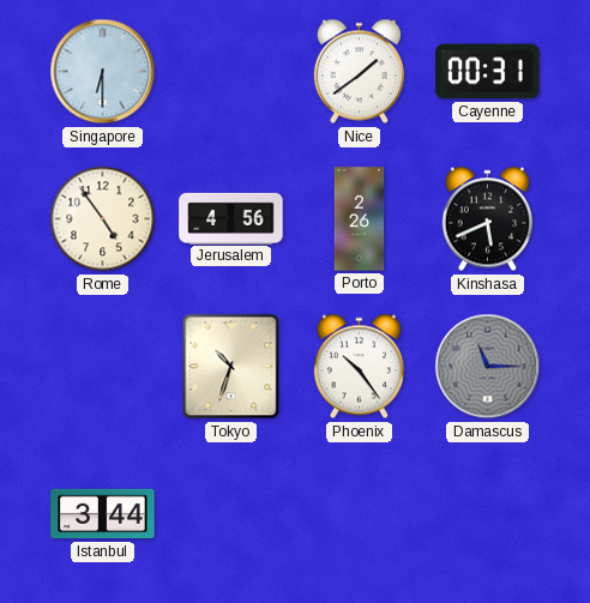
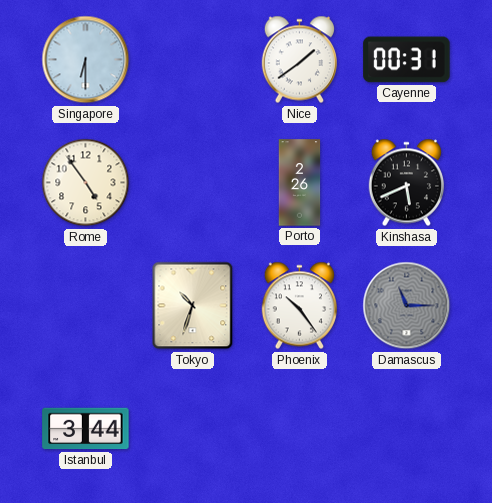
Jerusalem: 4:56 -> none (231, 218)
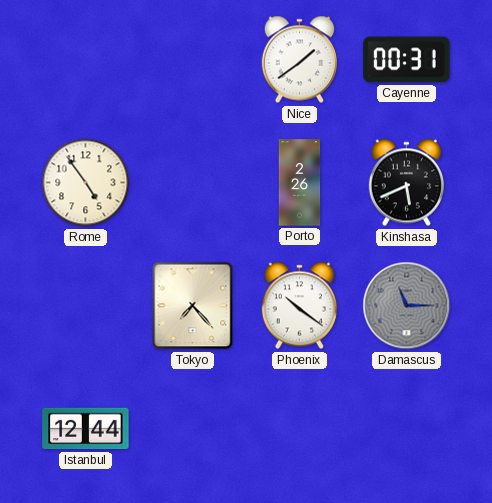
Singapore: 6:30 -> none (86, 60)
Tokyo: 10:33 -> 7:23 (193, 306)
Phoenix: 10:24 -> 10:21 (299, 306)
Istanbul: 3:44 -> 12:44 (86, 429)
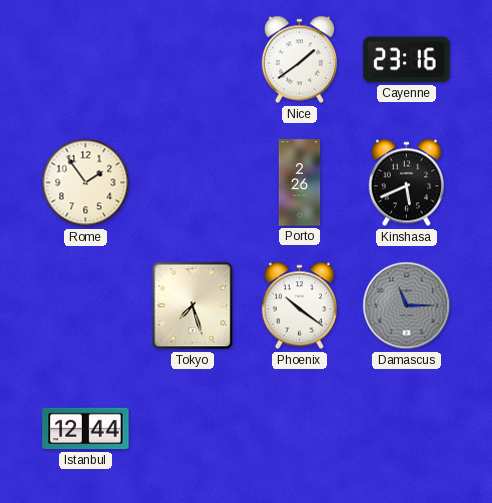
Cayenne: 00:31 -> 23:16 (407, 60)
Rome: 4:54 -> 1:54 (86, 183)
Tokyo: 7:23 -> 7:27 (193, 306)
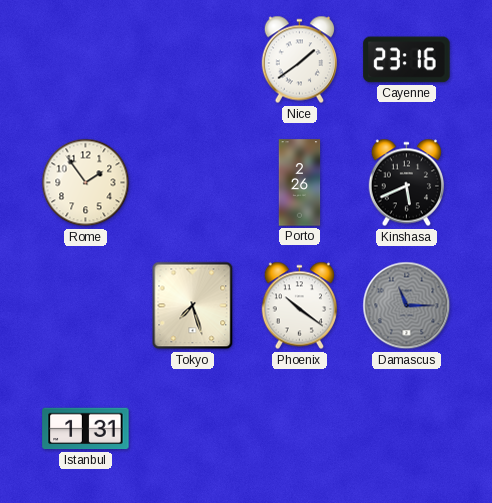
Istanbul: 12:44 -> 1:31 (86, 429)
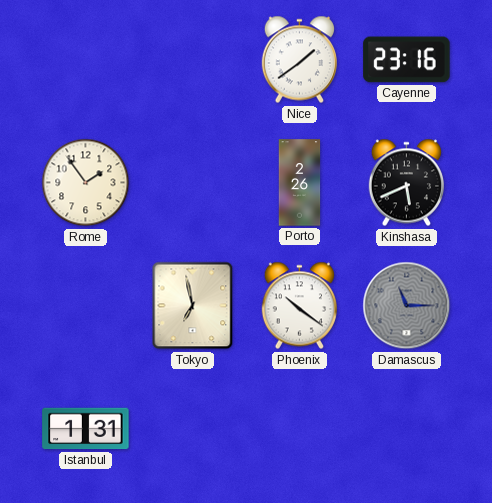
Tokyo: 7:27 -> 6:58 (193, 306)
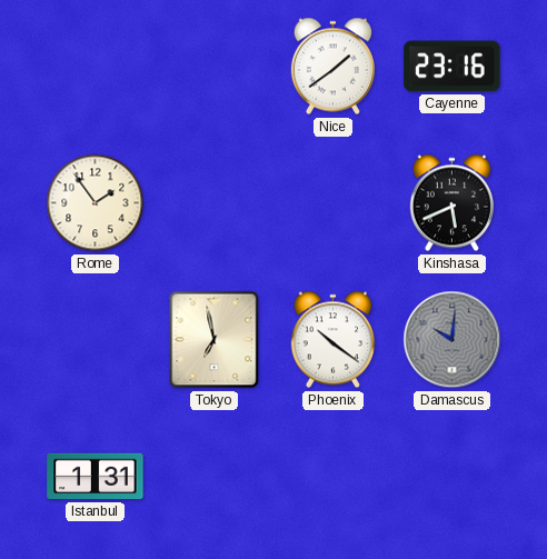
Porto: 2:26 -> none (300, 183)
Damascus: 11:15 -> 10:01 (452, 340)
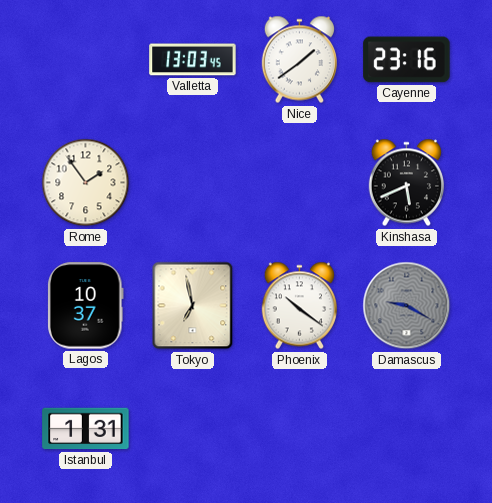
Valletta: none -> 13:03 (193, 60)
Lagos: none -> 10:37 (86, 306)
Damascus: 10:01 -> 9:20 (407, 306)
